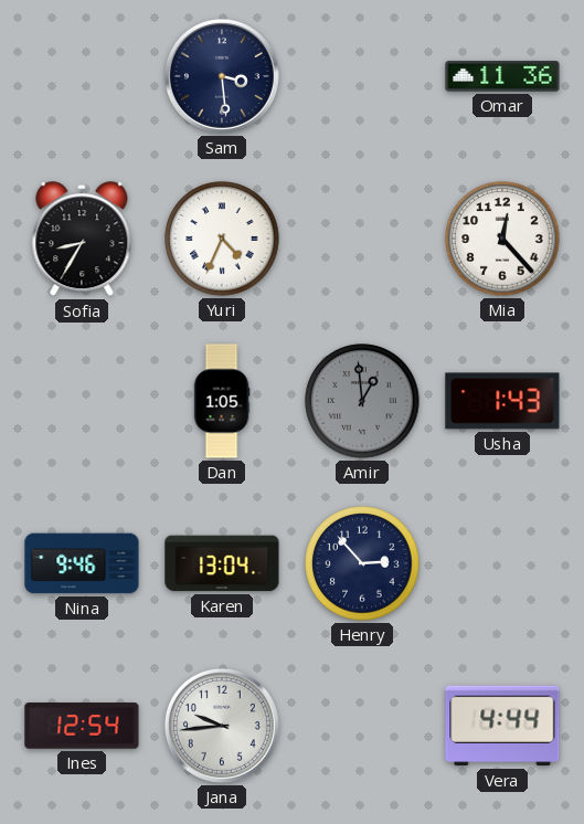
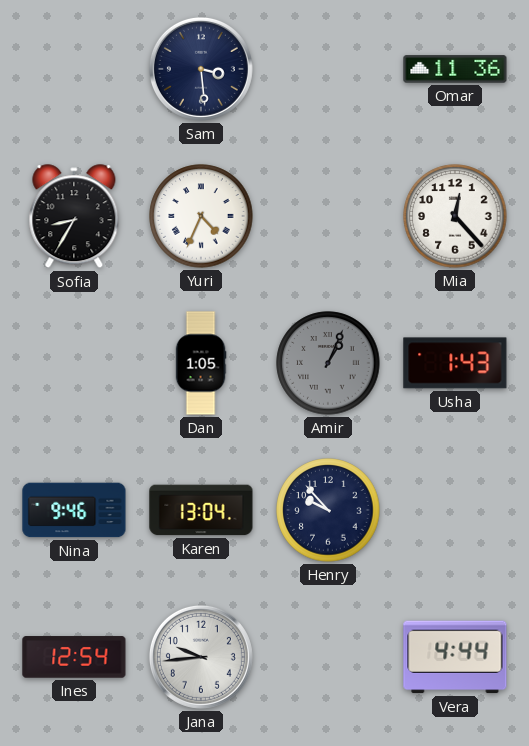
Amir: 12:59 -> 1:04 (328, 363)
Henry: 2:53 -> 9:53 (328, 510)
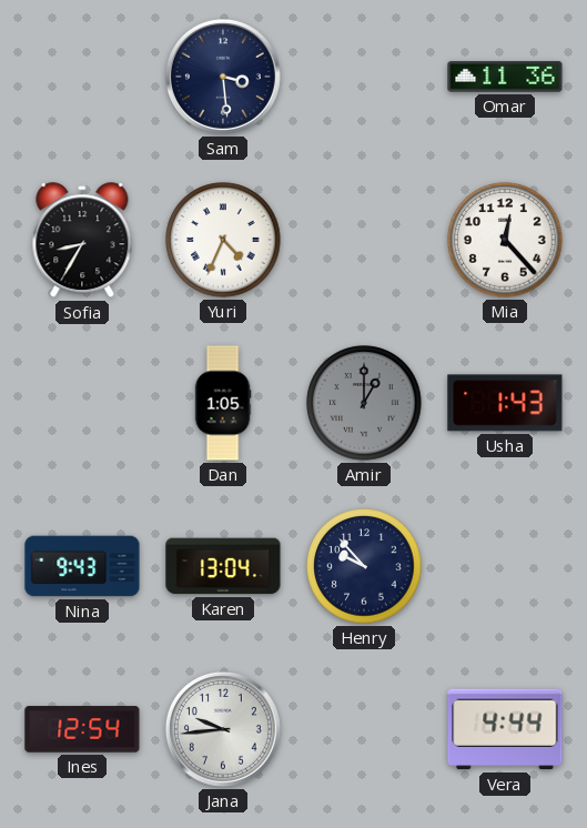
Amir: 1:04 -> 1:00 (364, 403)
Nina: 9:46 -> 9:43 (82, 566)
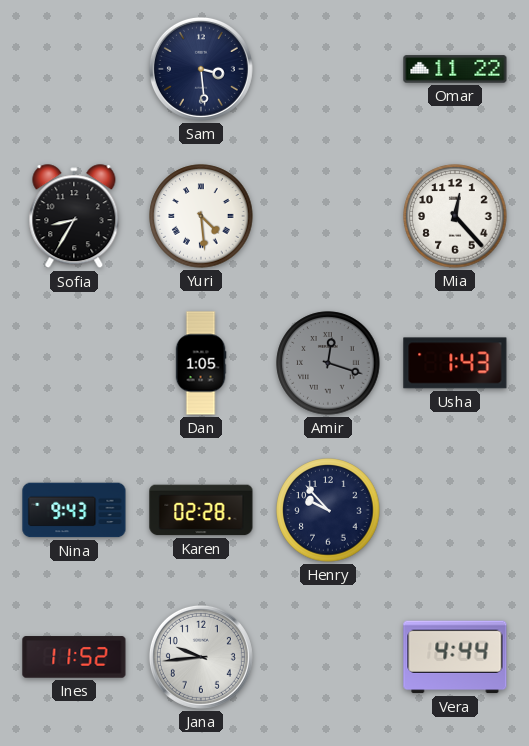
Omar: 11:36 -> 11:22 (455, 69)
Yuri: 4:34 -> 4:29 (201, 216)
Amir: 1:00 -> 12:18 (328, 363)
Karen: 13:04 -> 02:28 (201, 510)
Ines: 12:54 -> 11:52 (74, 657)
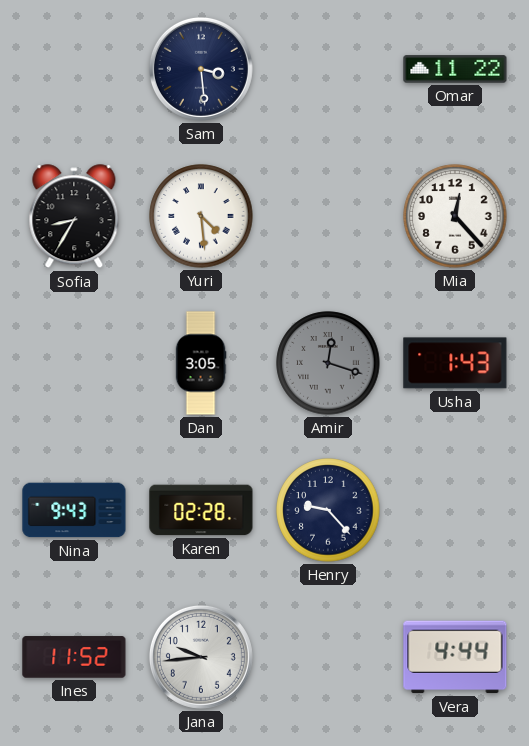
Dan: 1:05 -> 3:05 (201, 363)
Henry: 9:53 -> 9:23 (328, 510)
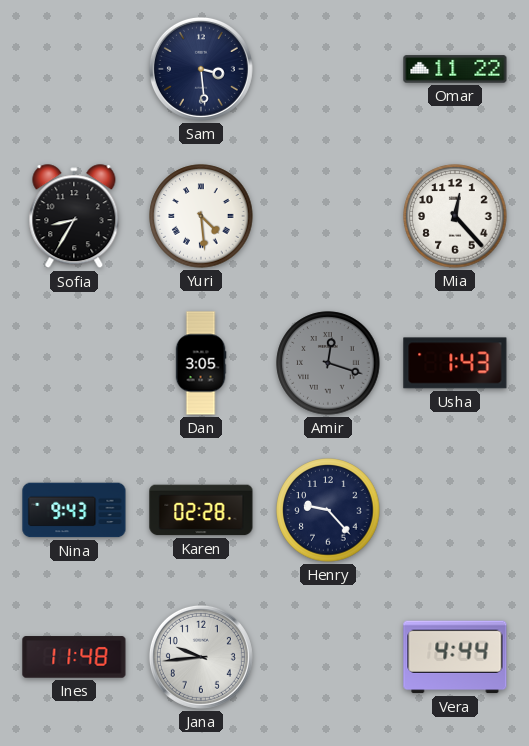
Ines: 11:52 -> 11:48 (74, 657)
